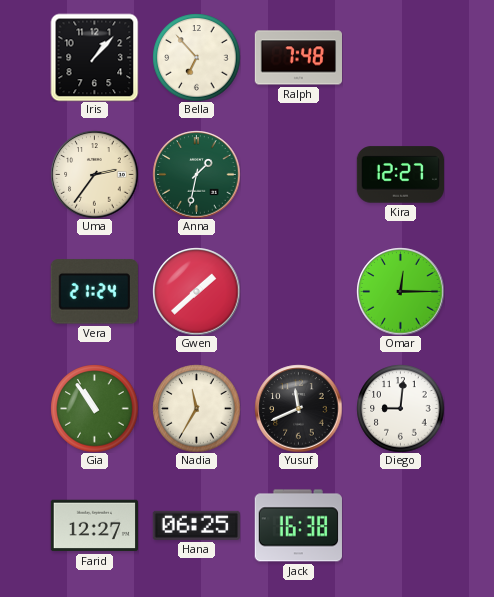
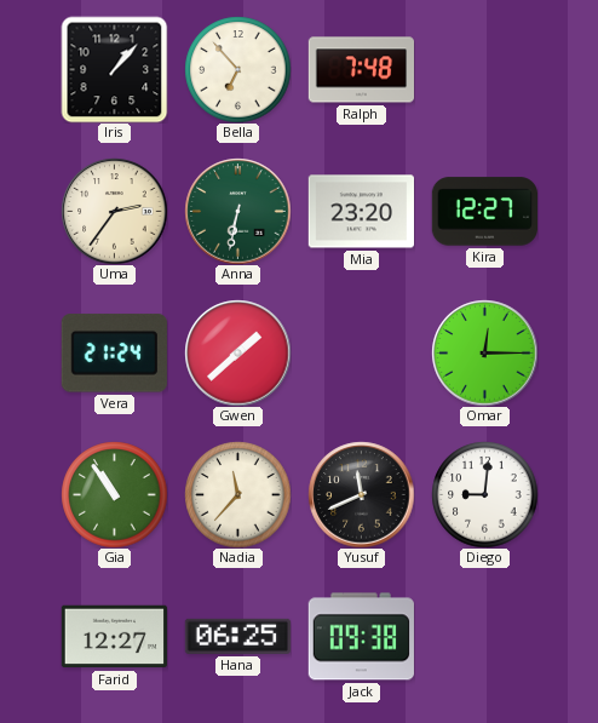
Anna: 1:32 -> 6:32 (237, 211)
Mia: none -> 23:20 (361, 212)
Nadia: 11:35 -> 11:37 (237, 494)
Jack: 16:38 -> 09:38 (361, 637)
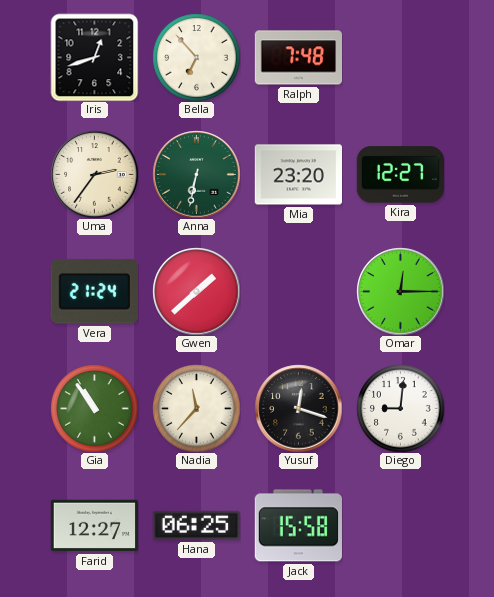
Iris: 1:07 -> 12:42 (94, 57)
Yusuf: 11:41 -> 12:18 (298, 408)
Jack: 09:38 -> 15:58 (298, 526)
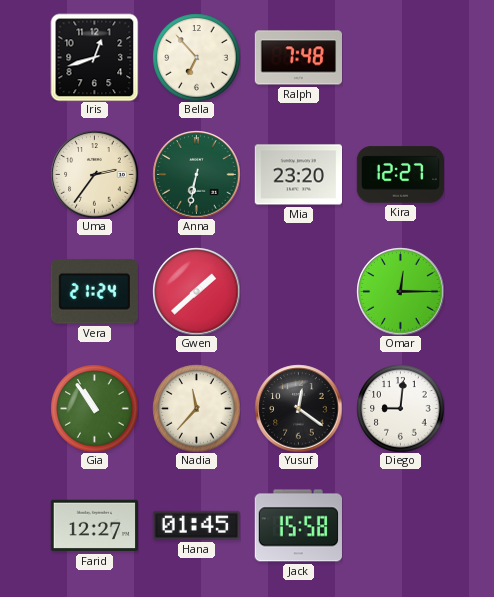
Yusuf: 12:18 -> 12:21 (298, 408)
Hana: 06:25 -> 01:45 (196, 525)
